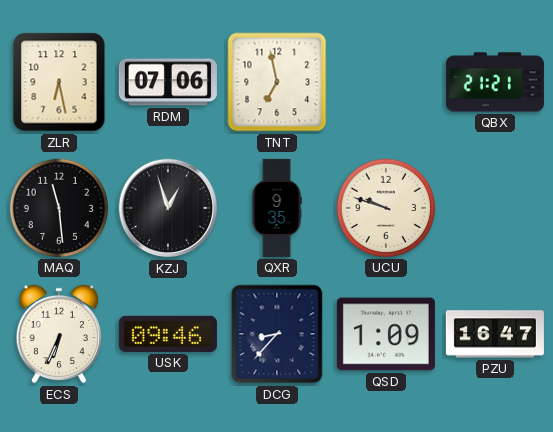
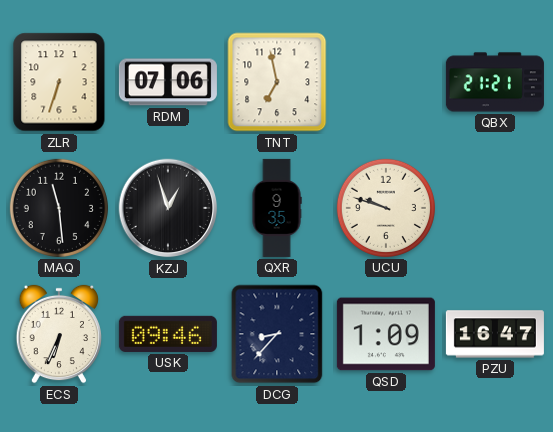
ZLR: 6:28 -> 6:33 (59, 82)
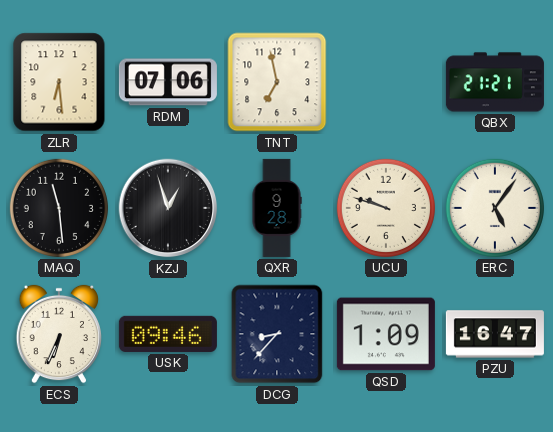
ZLR: 6:33 -> 6:29 (59, 82)
QXR: 9:35 -> 9:28 (277, 208)
ERC: none -> 5:06 (495, 208)
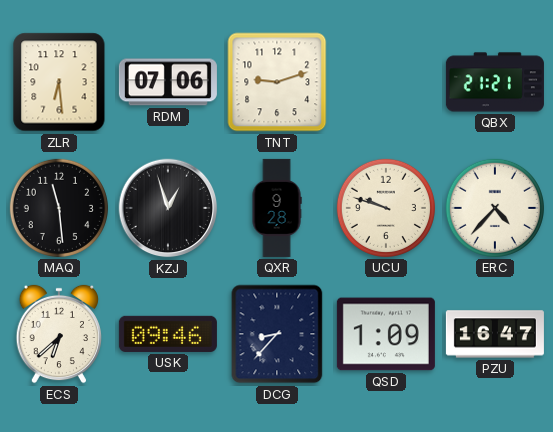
TNT: 6:58 -> 9:12 (277, 82)
ERC: 5:06 -> 4:37 (495, 208)
ECS: 6:34 -> 6:38 (58, 334)
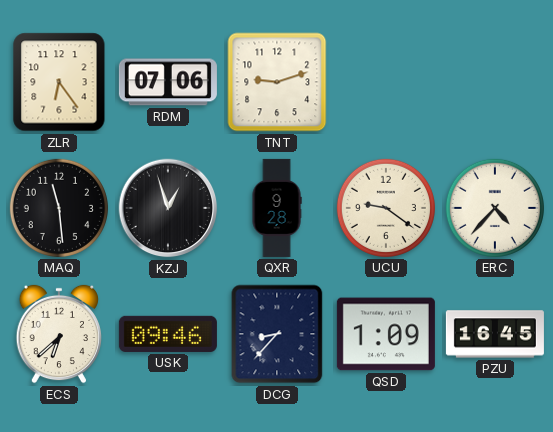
ZLR: 6:29 -> 6:24 (59, 82)
QBX: 21:21 -> none (495, 82)
UCU: 9:48 -> 9:21 (386, 208)
PZU: 16:47 -> 16:45 (495, 334)
